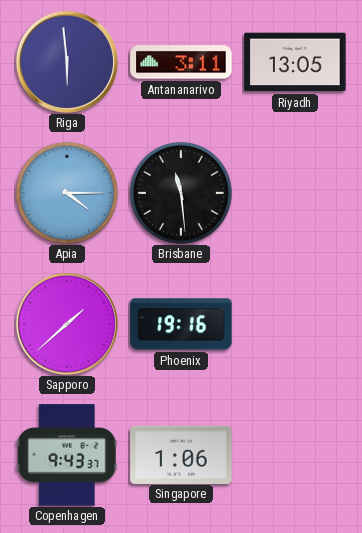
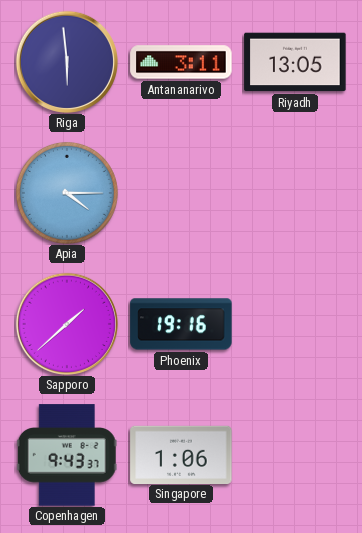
Brisbane: 11:29 -> none (181, 193)
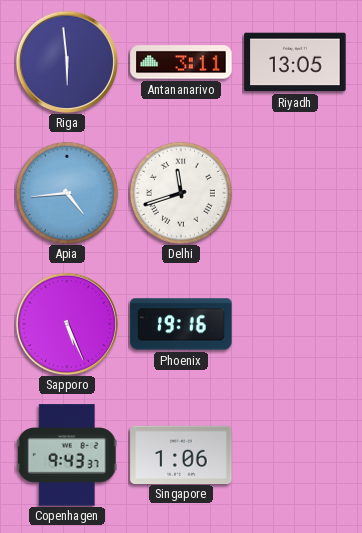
Apia: 4:15 -> 4:44 (67, 193)
Delhi: none -> 11:42 (181, 193)
Sapporo: 1:38 -> 5:26 (67, 324)
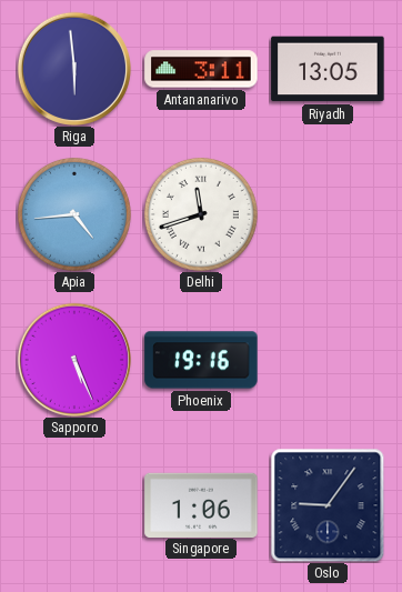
Copenhagen: 9:43 -> none (67, 455)
Oslo: none -> 9:06 (328, 505)
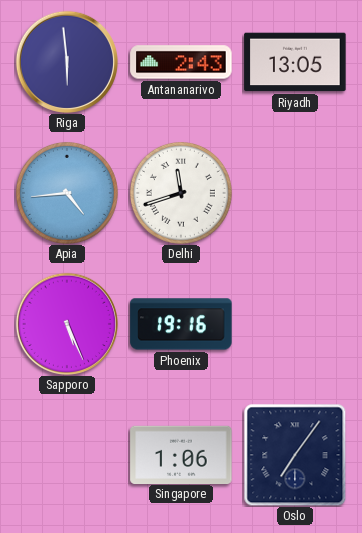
Antananarivo: 3:11 -> 2:43 (181, 62)
Oslo: 9:06 -> 7:06 (295, 455)
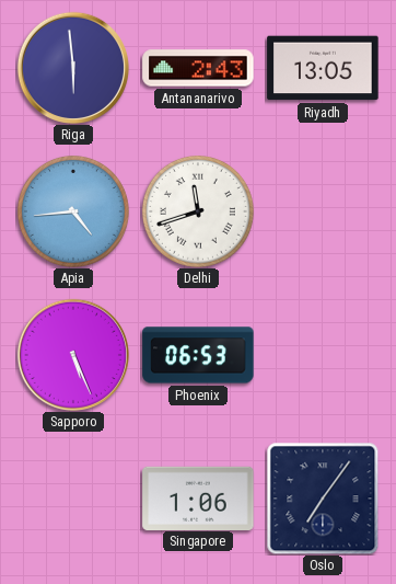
Phoenix: 19:16 -> 06:53 (198, 355)
